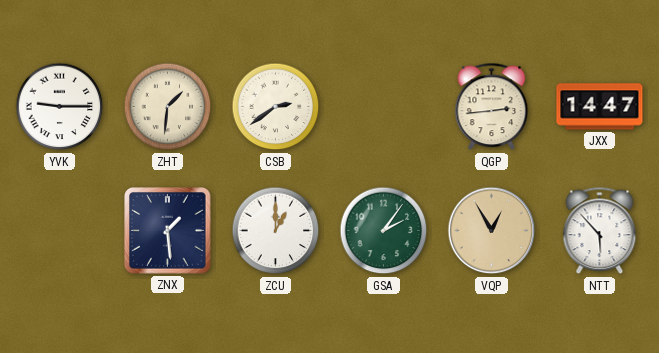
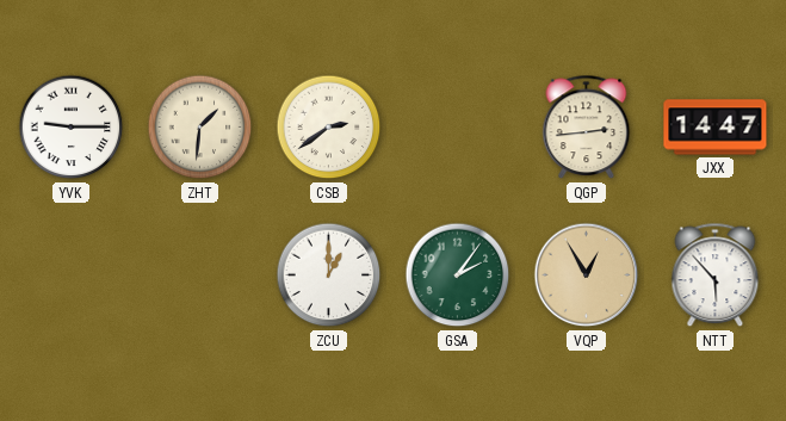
ZNX: 1:29 -> none (168, 231)
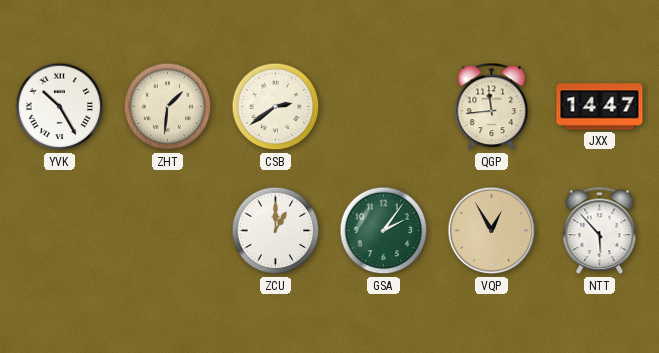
YVK: 9:15 -> 10:25 (60, 107)
QGP: 2:44 -> 11:44 (492, 107)
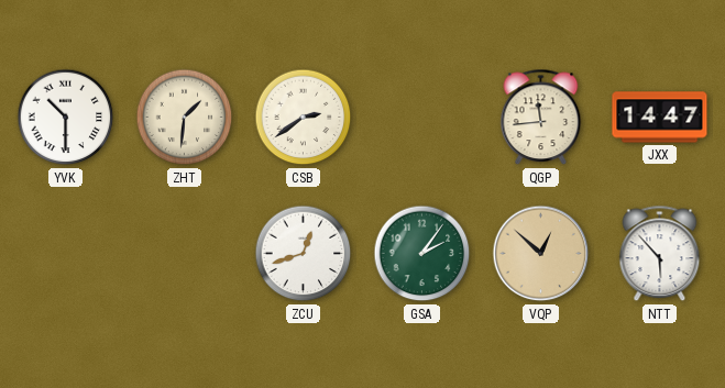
YVK: 10:25 -> 10:30 (66, 118)
ZCU: 1:00 -> 12:42 (304, 254)
VQP: 12:55 -> 12:52 (541, 254)
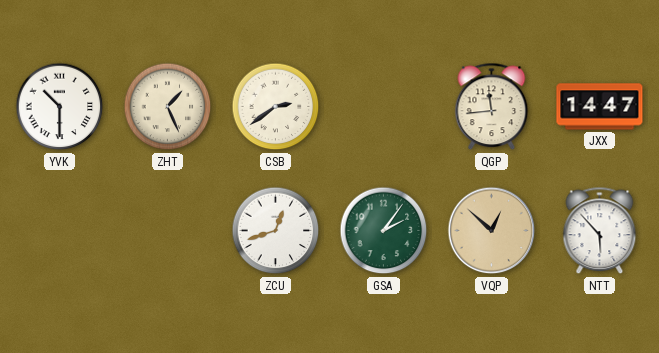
ZHT: 1:31 -> 1:26 (168, 107)
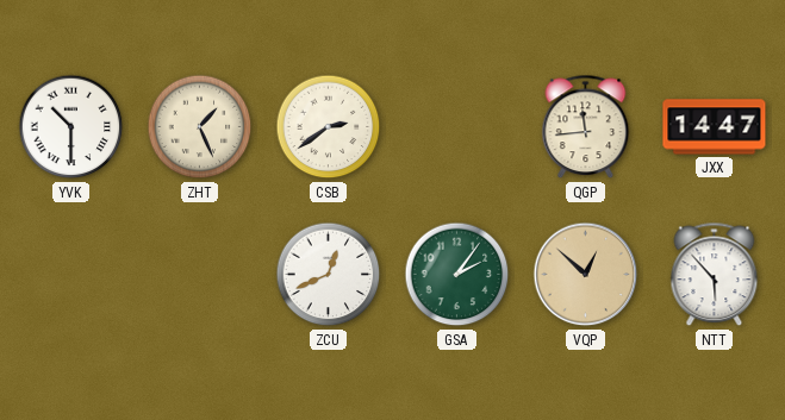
ZCU: 12:42 -> 12:41 (329, 275)
